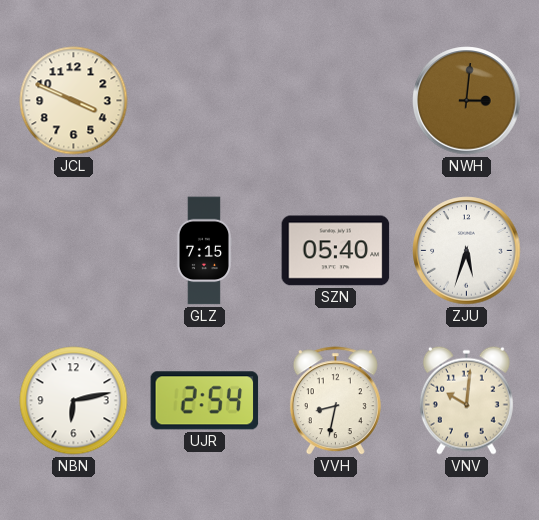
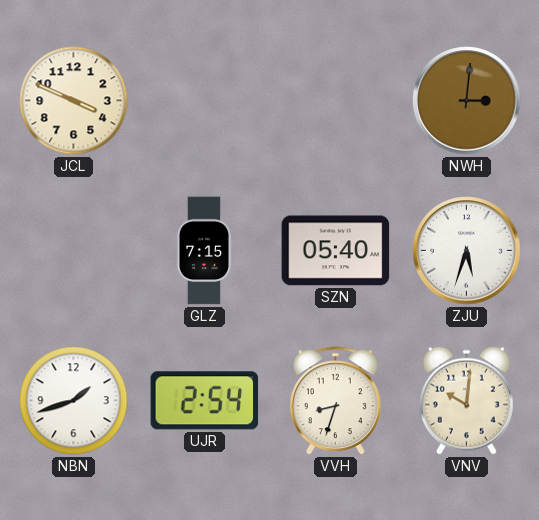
NBN: 6:13 -> 1:42 (74, 401)
VVH: 8:32 -> 8:33 (335, 401)
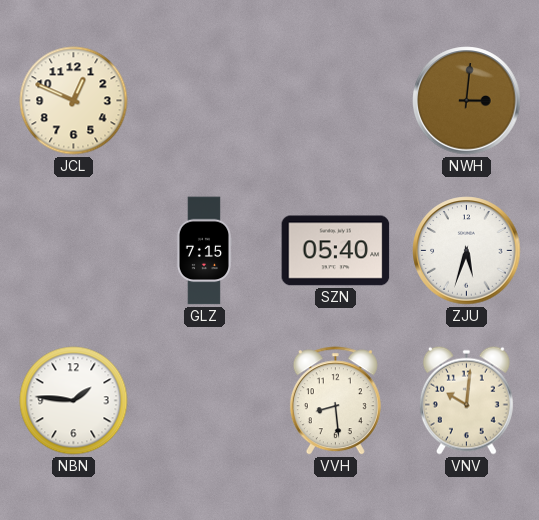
JCL: 3:49 -> 12:49 (74, 101)
NBN: 1:42 -> 1:46 (74, 401)
UJR: 2:54 -> none (205, 401)
VVH: 8:33 -> 8:29 (335, 401)
